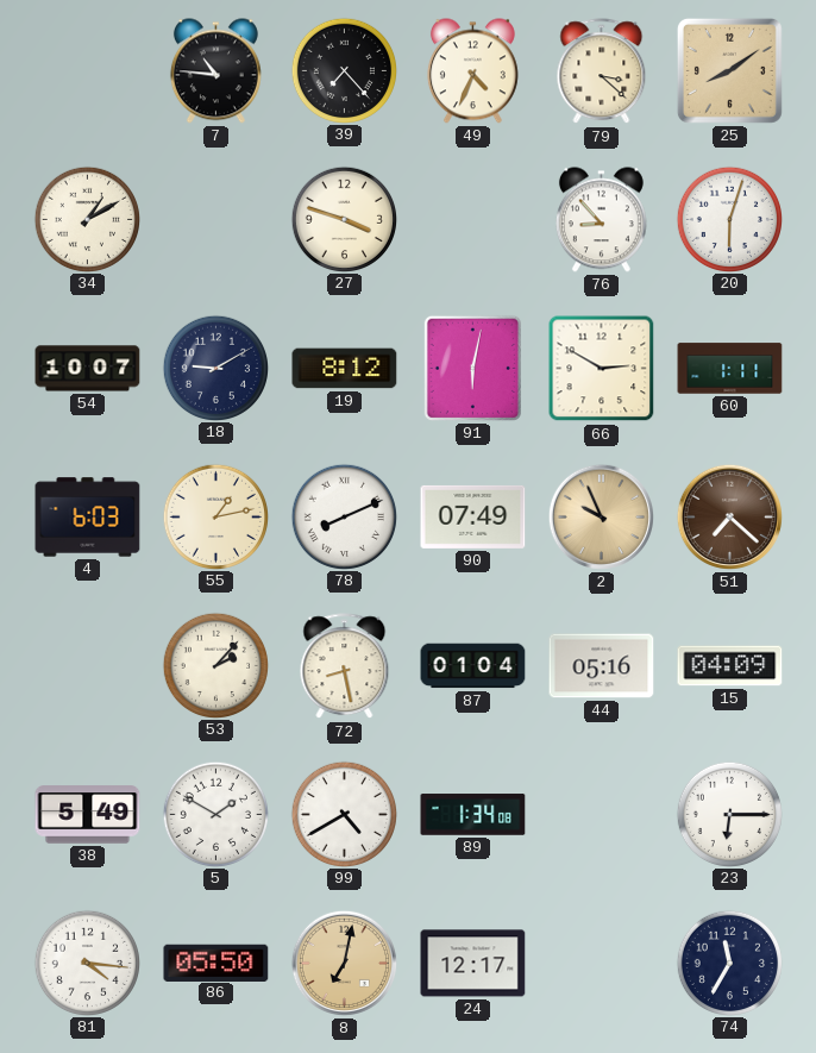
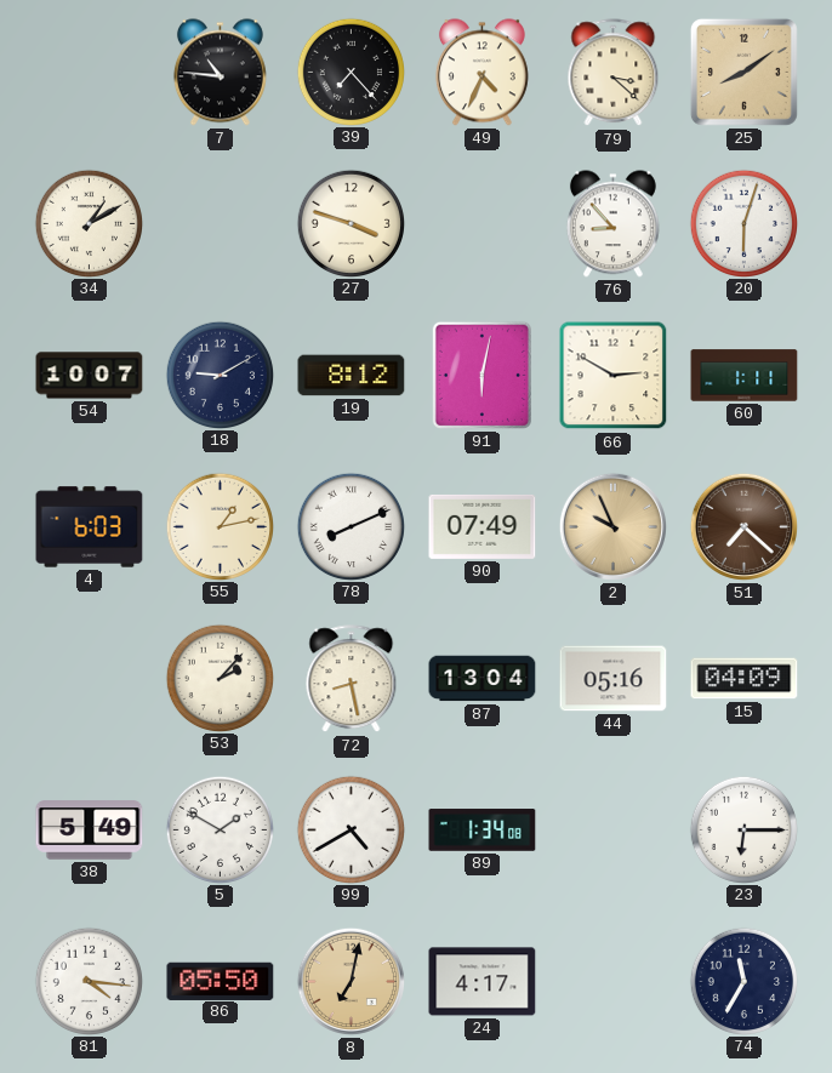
87: 01:04 -> 13:04 (483, 679)
24: 12:17 -> 4:17 (483, 982)
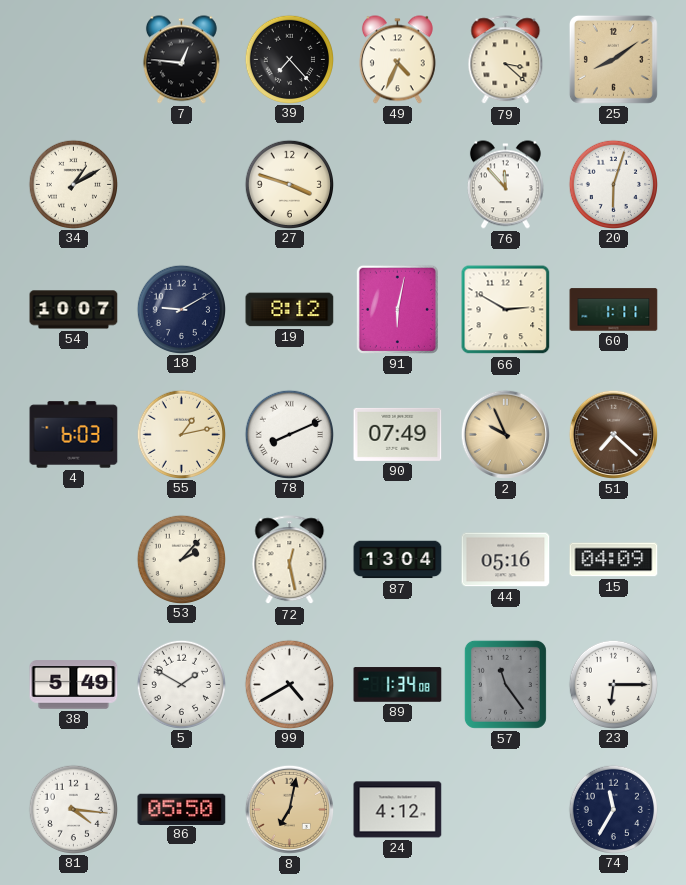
7: 10:46 -> 12:46 (181, 60)
76: 8:53 -> 11:53 (505, 185)
72: 8:28 -> 12:28 (290, 560)
57: none -> 11:24 (505, 684)
24: 4:17 -> 4:12 (398, 810)
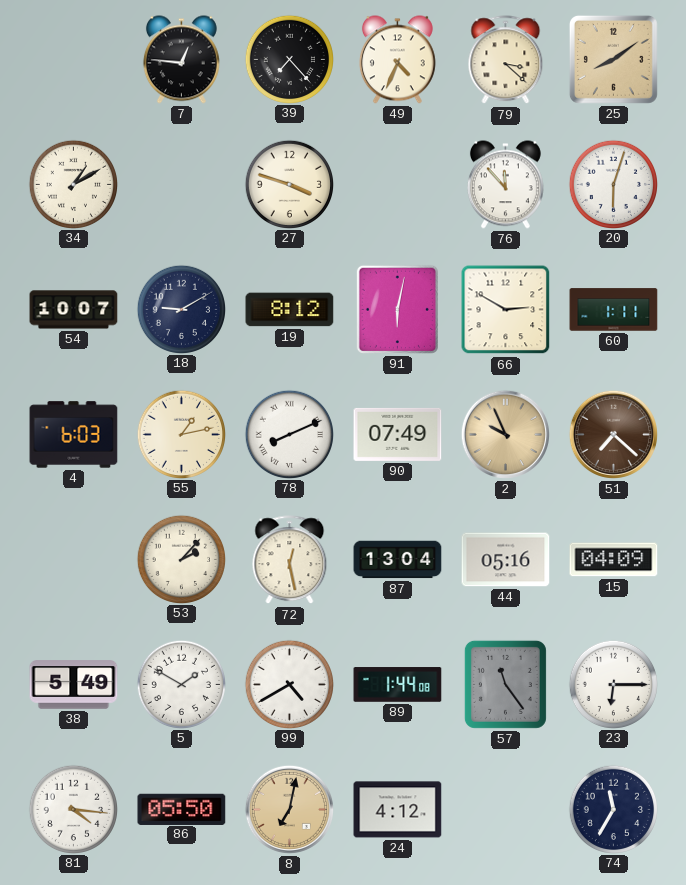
89: 1:34 -> 1:44 (398, 685)
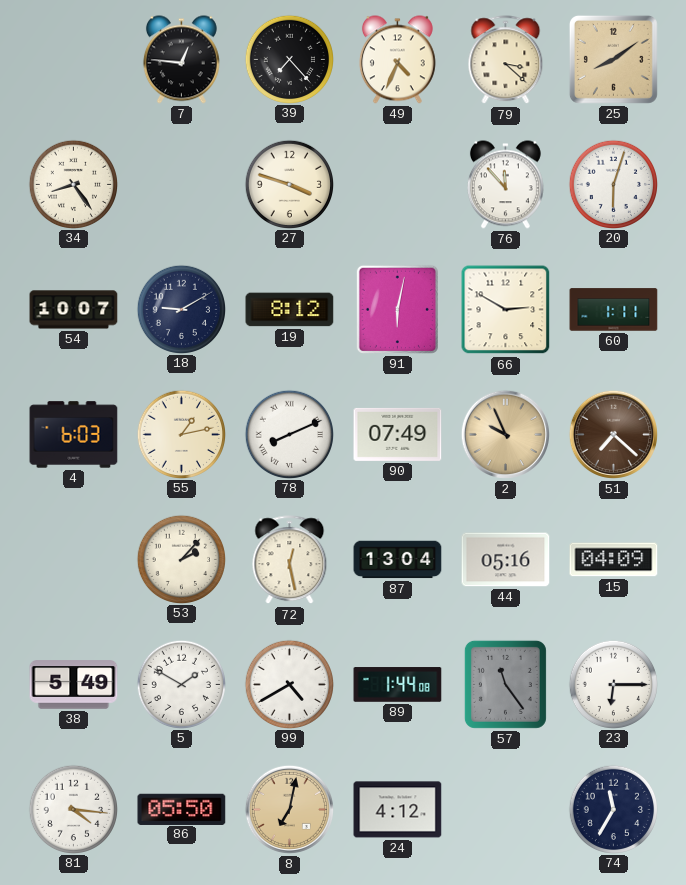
34: 1:10 -> 8:24 (73, 184)
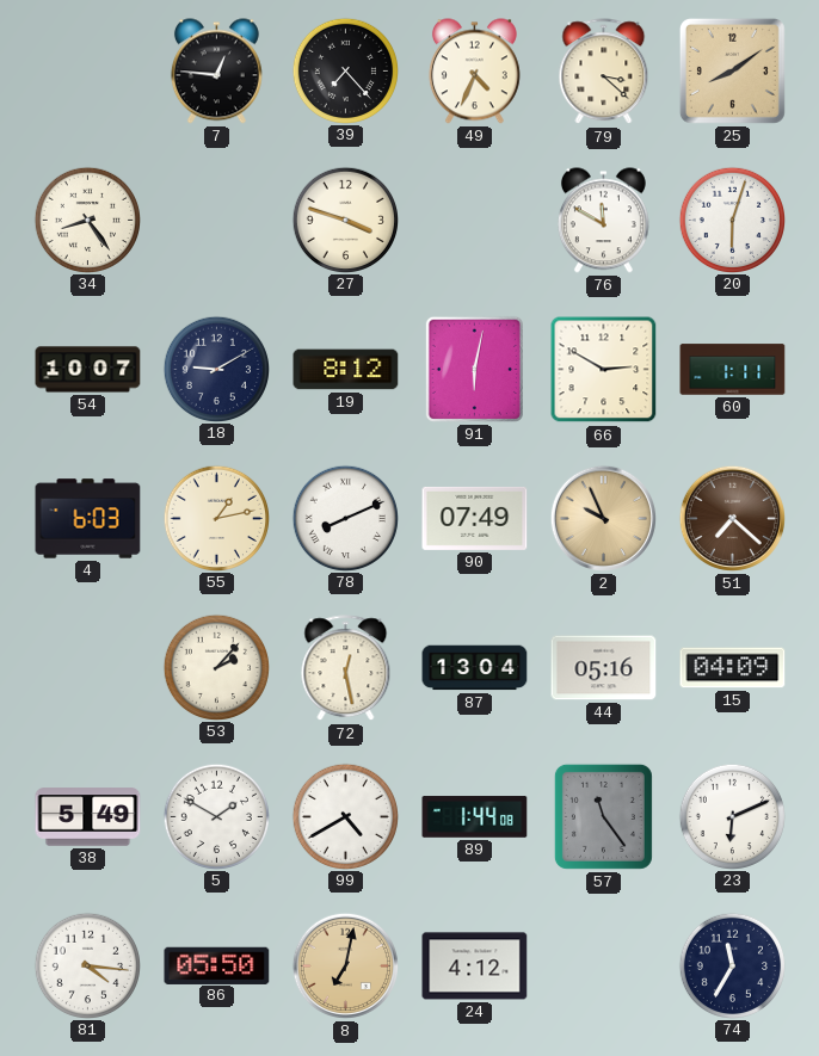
76: 11:53 -> 11:50 (603, 221)
23: 6:15 -> 6:11 (732, 816)
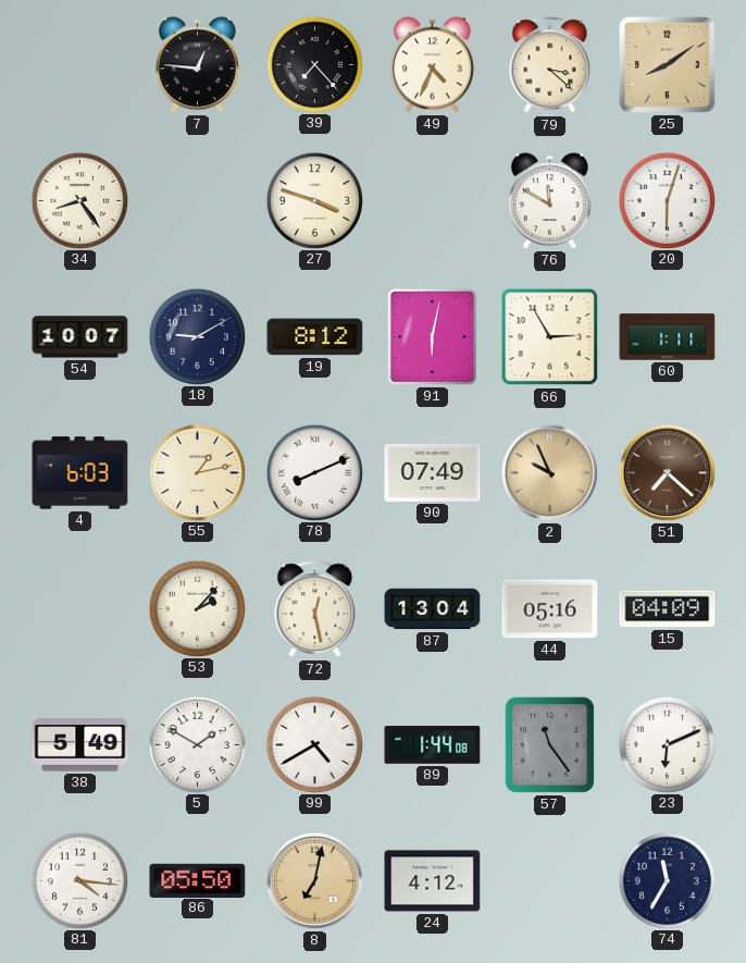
66: 2:50 -> 2:55 (550, 337)
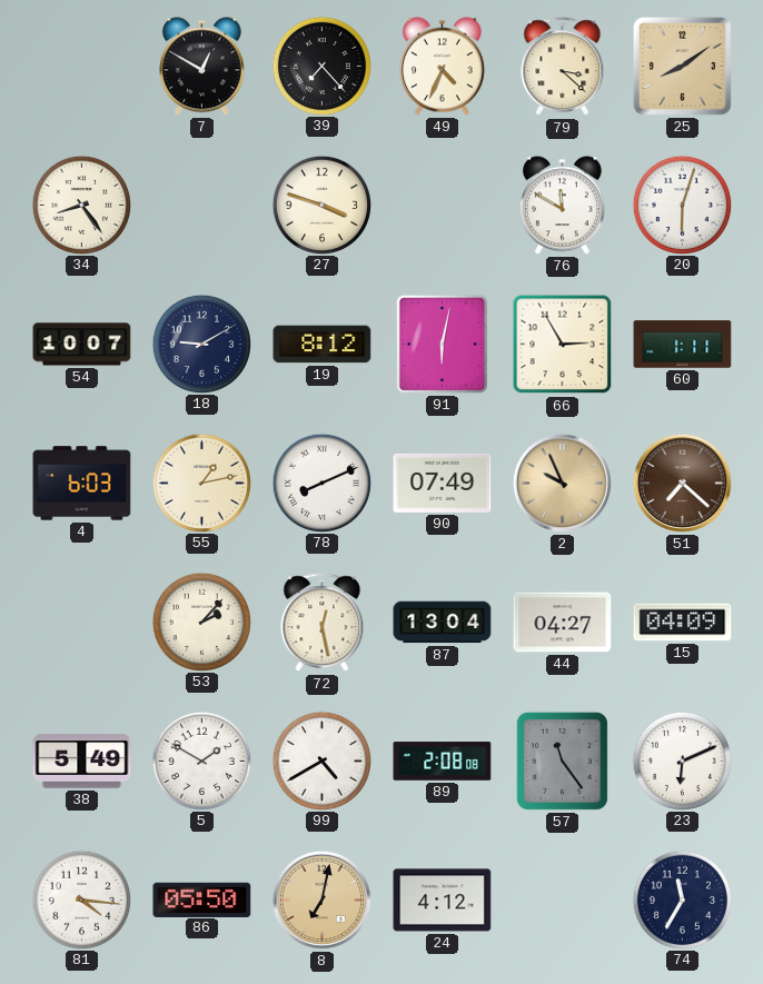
7: 12:46 -> 12:50 (201, 67)
44: 05:16 -> 04:27 (563, 623)
89: 1:44 -> 2:08 (443, 762)
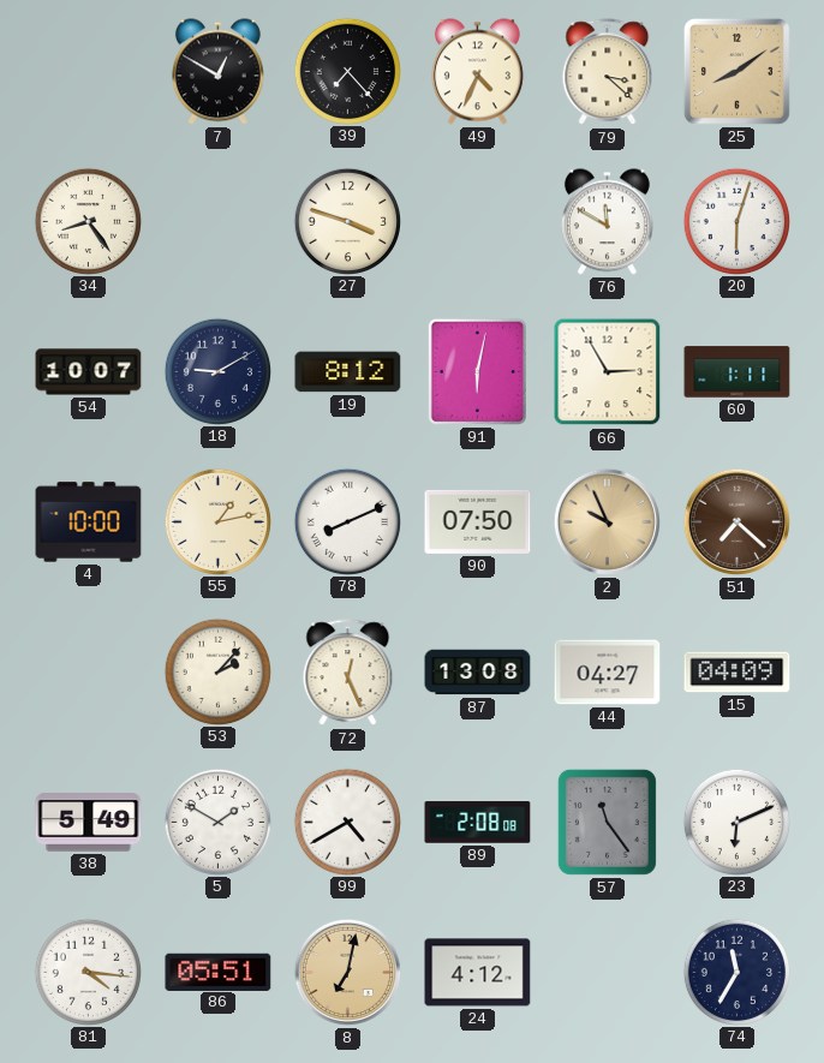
4: 6:03 -> 10:00 (89, 522)
90: 07:49 -> 07:50 (478, 521)
72: 12:28 -> 12:26 (348, 673)
87: 13:04 -> 13:08 (478, 673)
86: 05:50 -> 05:51 (219, 972)
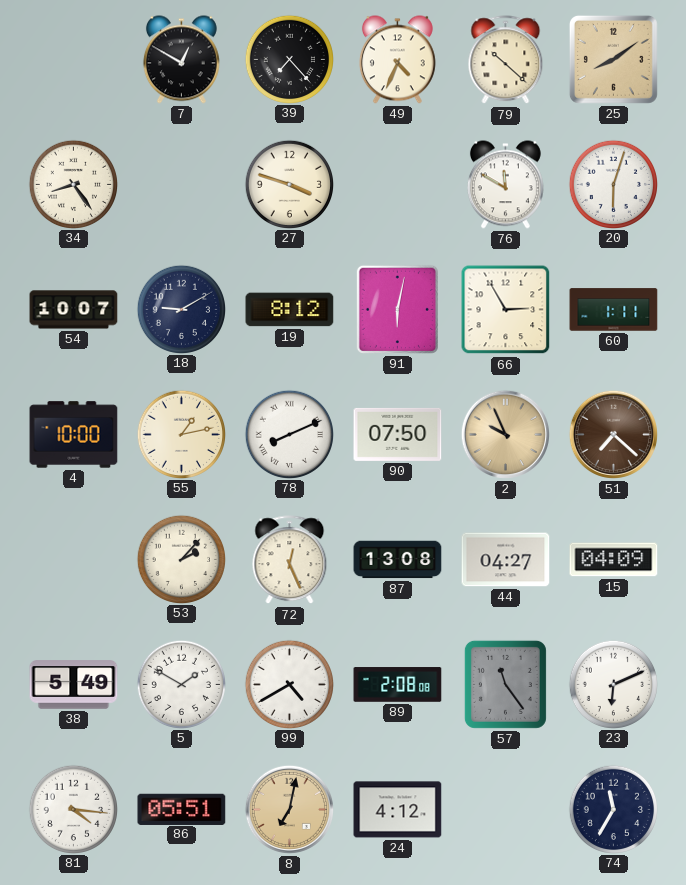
79: 3:22 -> 10:22 (506, 60)
